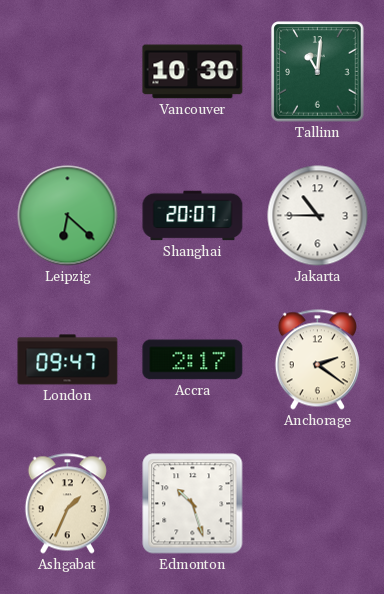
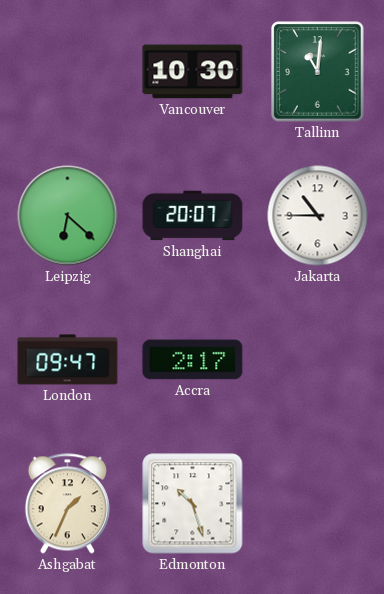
Anchorage: 2:21 -> none (317, 360)
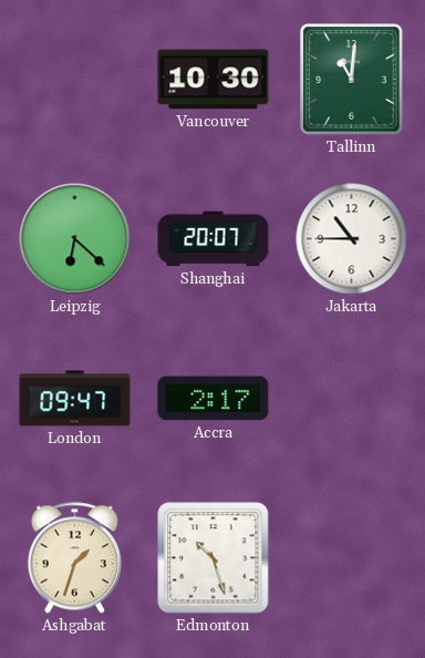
Ashgabat: 1:34 -> 1:33 (74, 558)
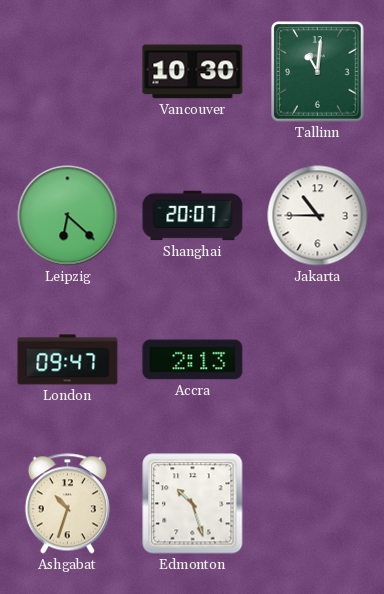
Accra: 2:17 -> 2:13 (193, 360)
Ashgabat: 1:33 -> 10:33 (67, 504)
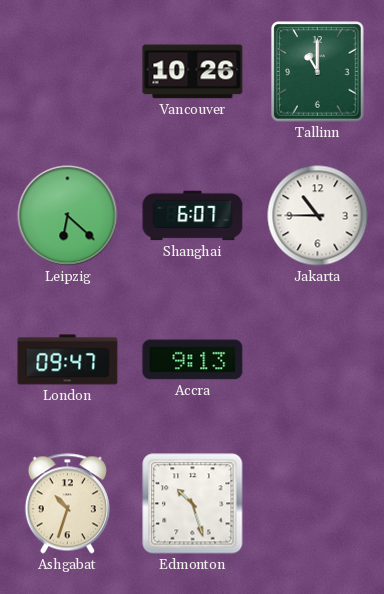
Vancouver: 10:30 -> 10:26 (193, 72)
Tallinn: 11:01 -> 11:00 (318, 72)
Shanghai: 20:07 -> 6:07 (193, 216)
Accra: 2:13 -> 9:13 (193, 360)
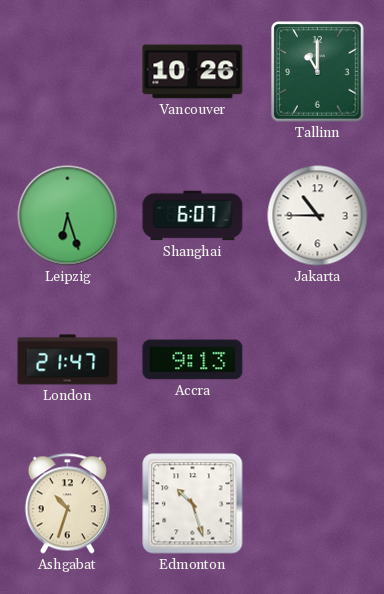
Leipzig: 6:22 -> 6:27 (68, 216)
London: 09:47 -> 21:47 (68, 360)
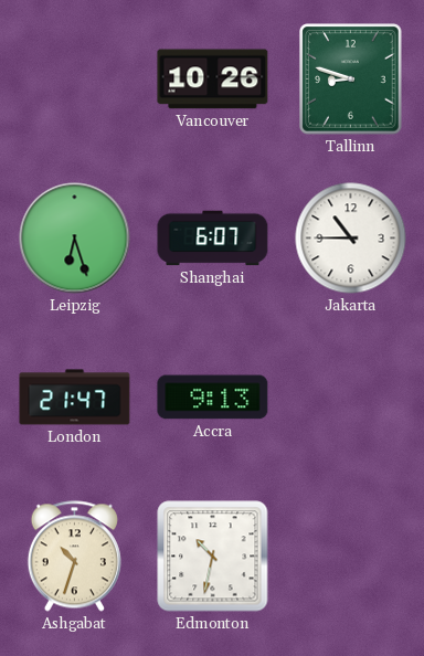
Tallinn: 11:00 -> 8:48 (351, 80)
Edmonton: 10:27 -> 10:32 (213, 557)
